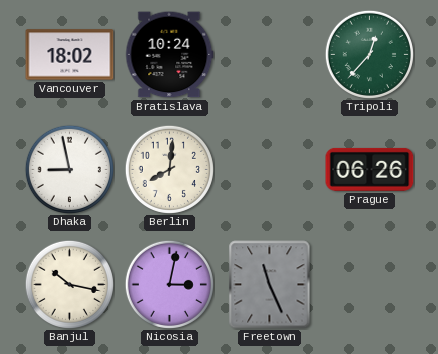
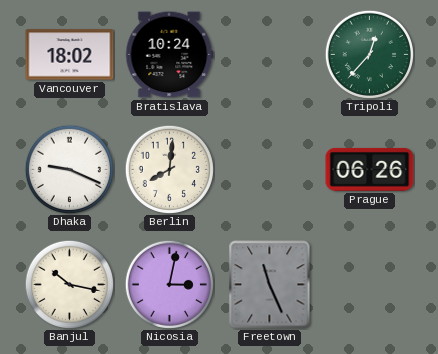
Dhaka: 8:58 -> 9:19 (69, 169)
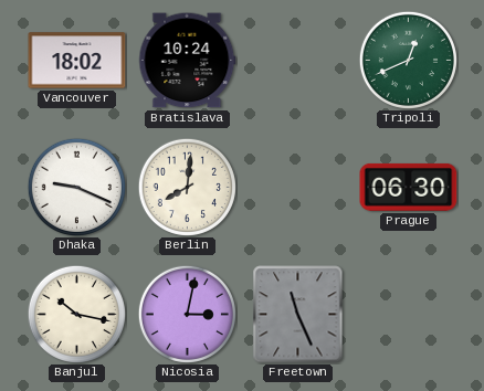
Tripoli: 12:37 -> 12:41 (408, 60)
Prague: 06:26 -> 06:30 (409, 187)
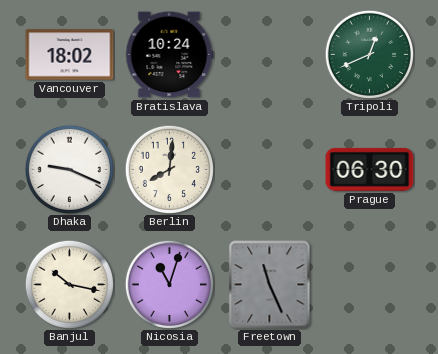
Nicosia: 3:02 -> 11:03 (169, 284)
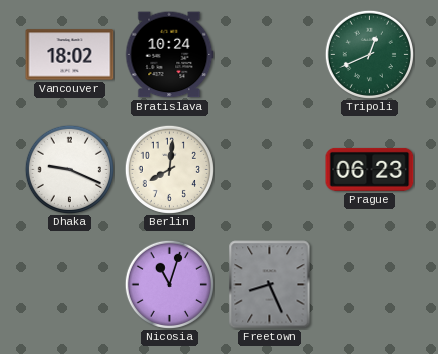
Prague: 06:30 -> 06:23 (370, 169)
Banjul: 10:17 -> none (69, 284)
Freetown: 11:26 -> 8:26 (270, 285)
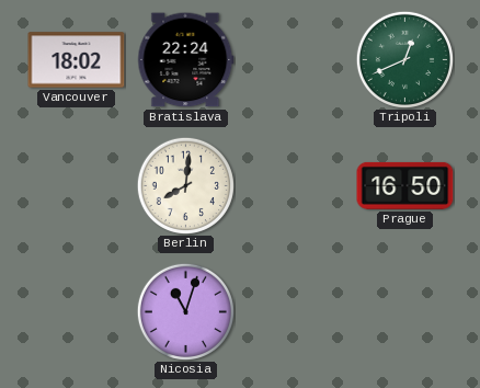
Bratislava: 10:24 -> 22:24 (186, 60)
Dhaka: 9:19 -> none (69, 169)
Prague: 06:23 -> 16:50 (405, 185)
Freetown: 8:26 -> none (270, 285)
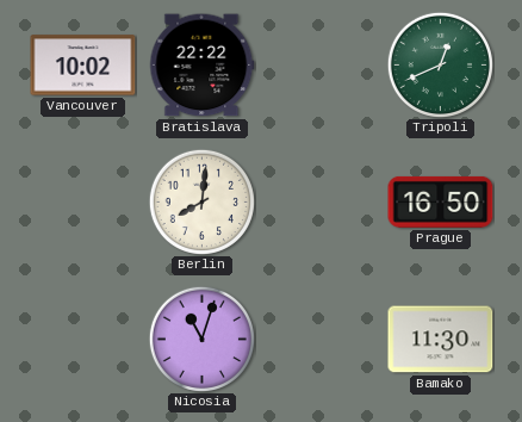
Vancouver: 18:02 -> 10:02 (83, 66)
Bratislava: 22:24 -> 22:22 (203, 66)
Bamako: none -> 11:30 (441, 340)
